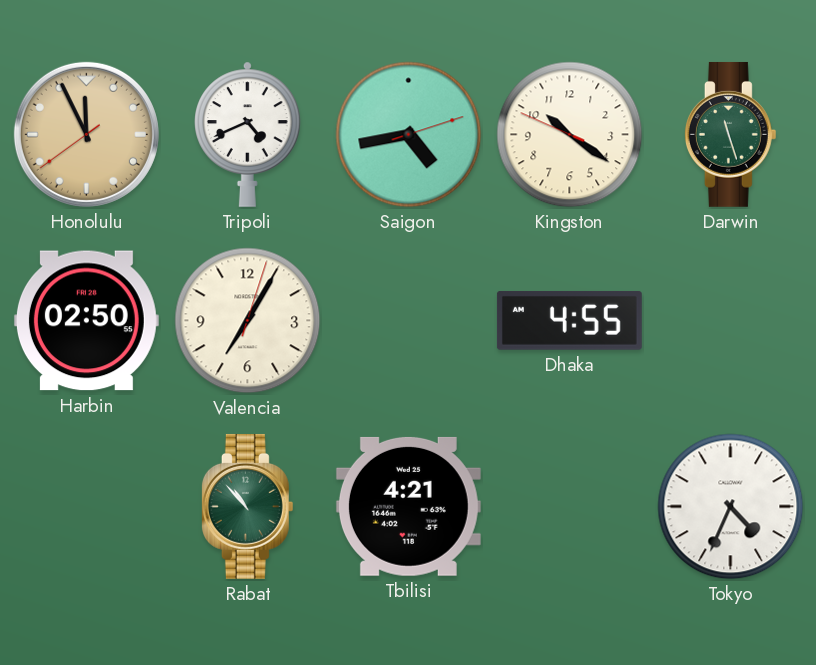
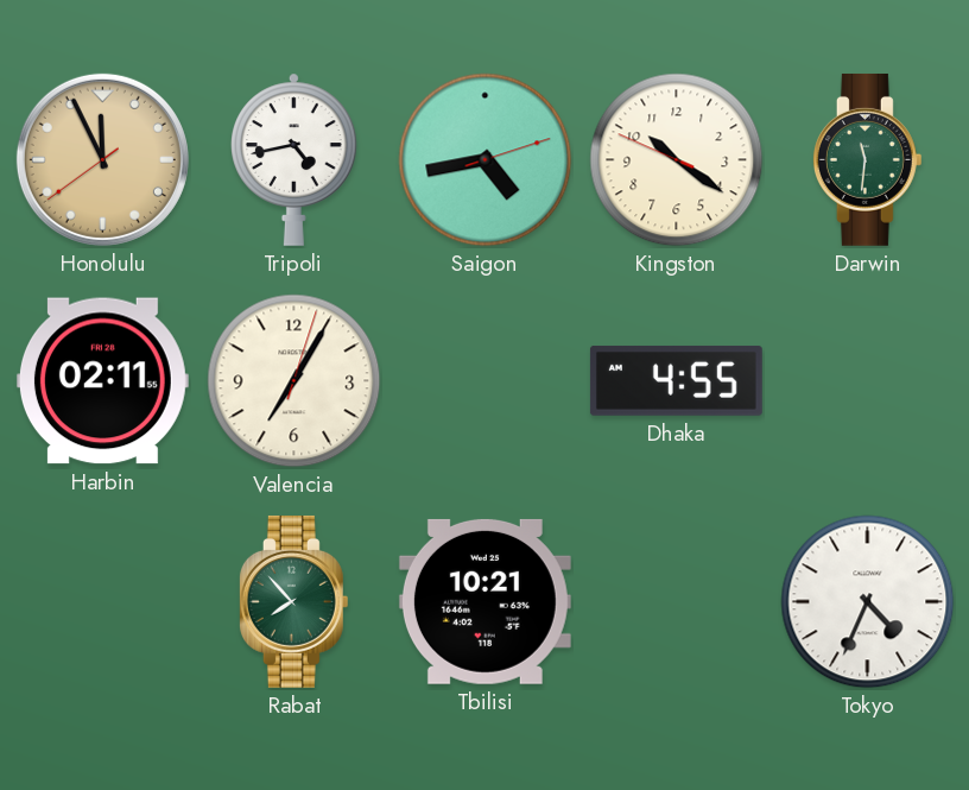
Tripoli: 4:41 -> 4:43 (294, 159)
Darwin: 11:27 -> 11:31 (867, 159)
Harbin: 02:50 -> 02:11 (102, 381)
Rabat: 10:53 -> 7:53 (293, 601)
Tbilisi: 4:21 -> 10:21 (484, 601)
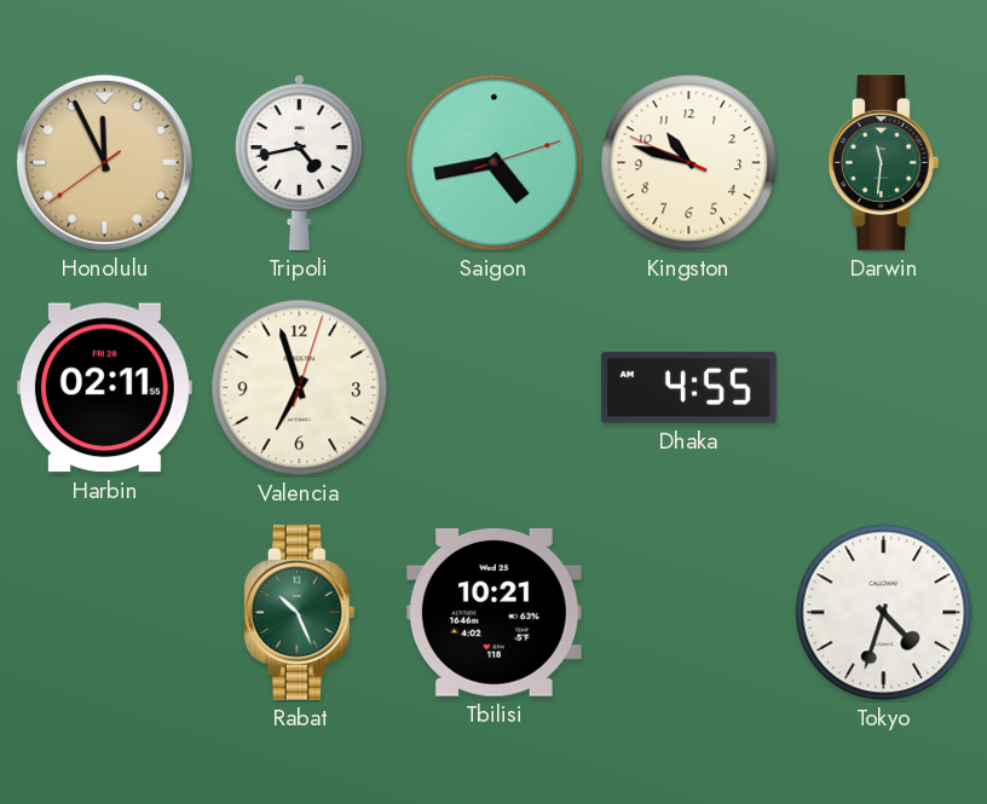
Kingston: 10:20 -> 10:47 (689, 163)
Valencia: 7:05 -> 6:57 (300, 388)
Rabat: 7:53 -> 10:26 (299, 612)
Tokyo: 4:34 -> 4:33 (884, 613)
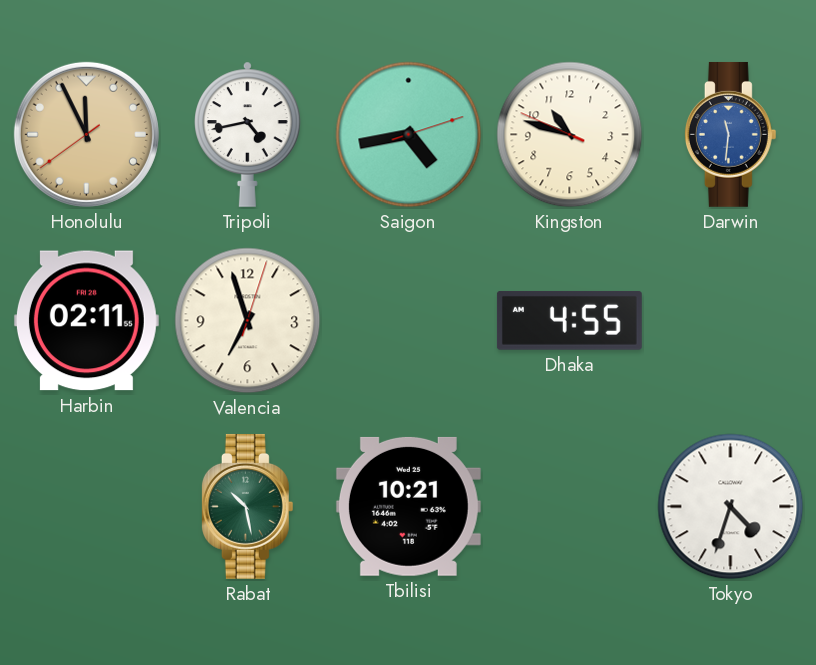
Darwin dial: green -> blue (730, 134)
Rabat: 10:26 -> 10:28 (247, 506)
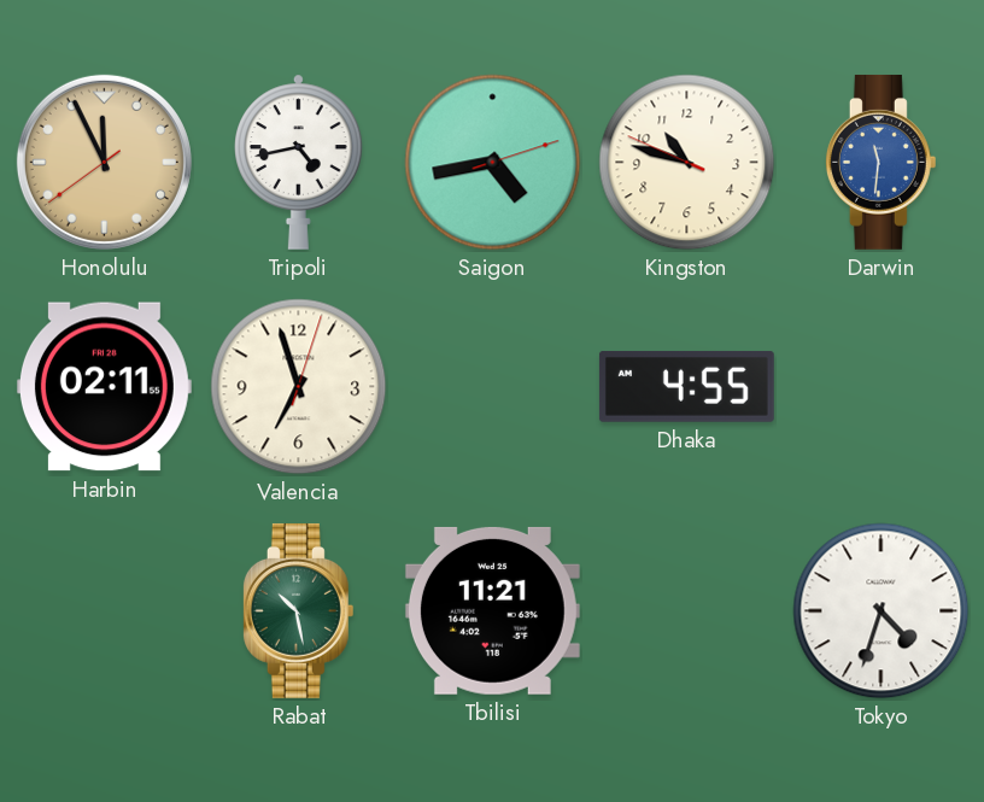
Tbilisi: 10:21 -> 11:21 (492, 610)
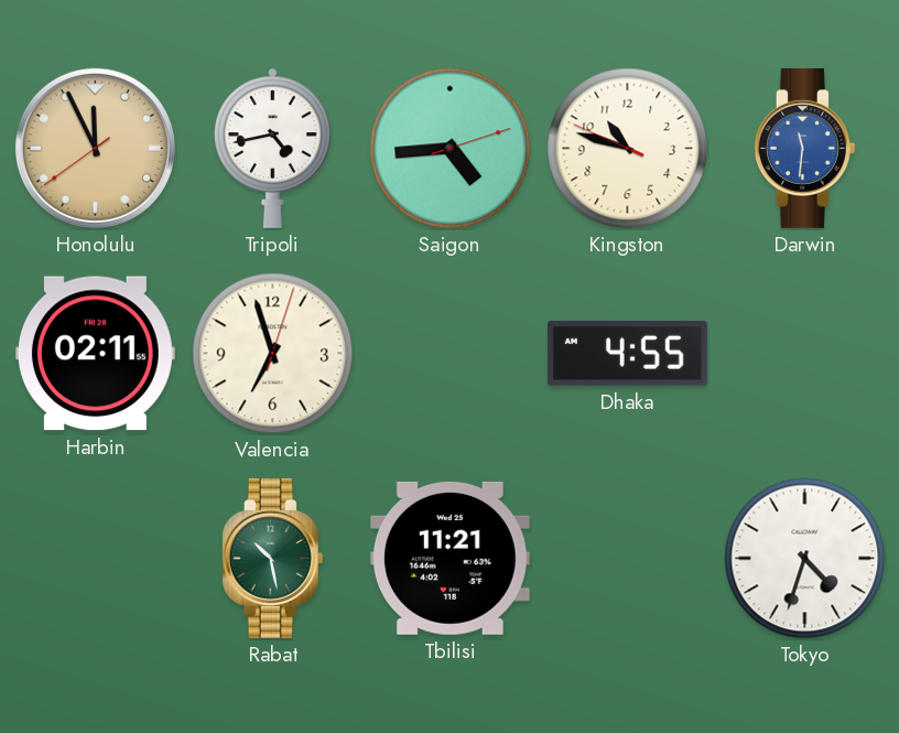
Saigon: 4:43 -> 4:44 (451, 149)
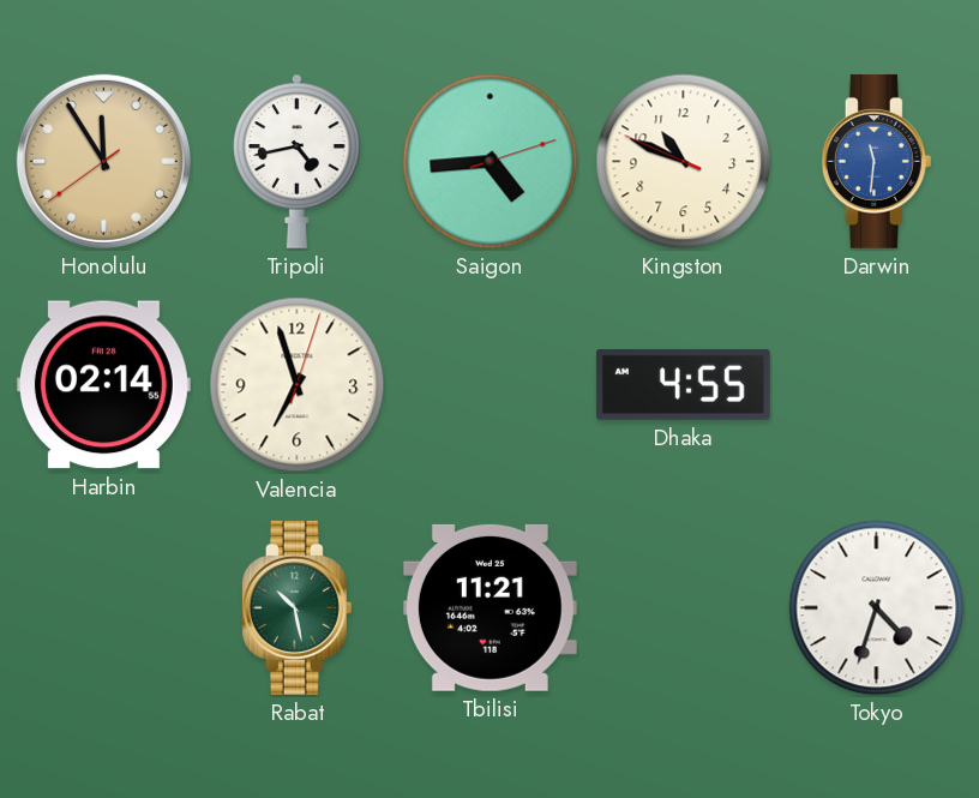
Honolulu: 11:55 -> 11:54 (103, 161)
Kingston: 10:47 -> 10:48 (684, 162)
Harbin: 02:11 -> 02:14 (103, 385)
